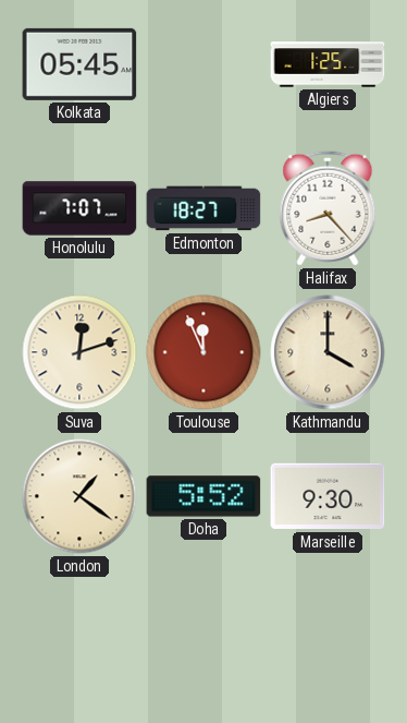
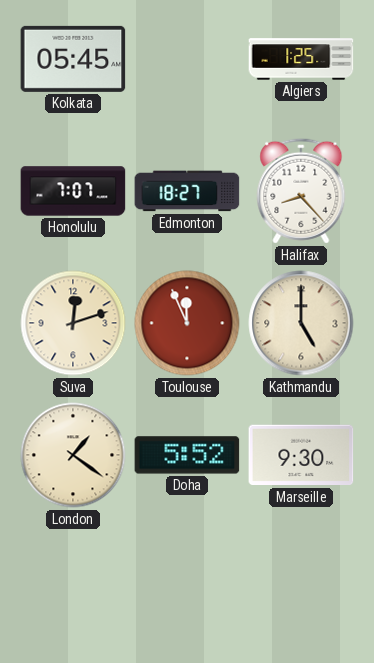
Kathmandu: 4:00 -> 5:00 (301, 323)
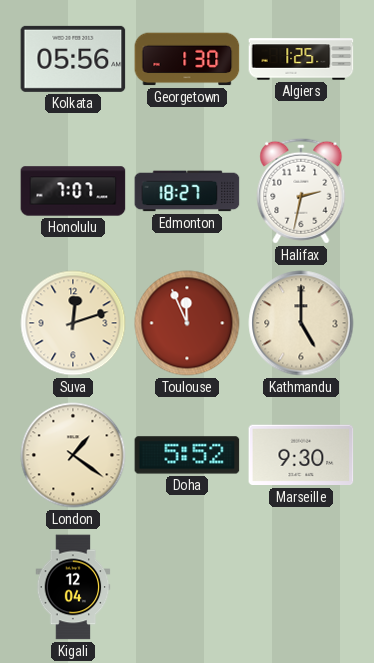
Kolkata: 05:45 -> 05:56 (73, 59)
Georgetown: none -> 1:30 (187, 59)
Halifax: 8:23 -> 2:32 (301, 191)
Kigali: none -> 12:04 (73, 587)
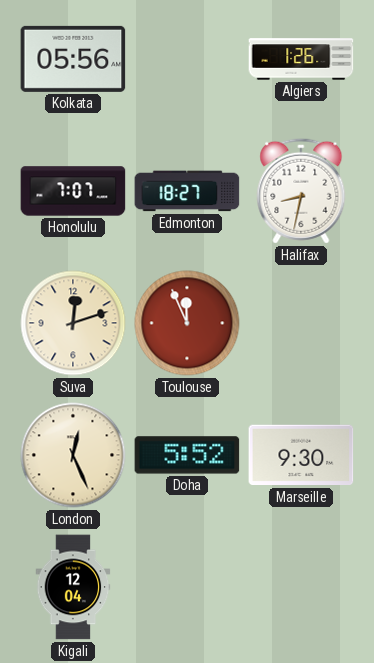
Georgetown: 1:30 -> none (187, 59)
Algiers: 1:25 -> 1:26 (301, 59)
Halifax: 2:32 -> 8:32 (301, 191)
Kathmandu: 5:00 -> none (301, 323)
London: 1:21 -> 12:26 (73, 455)
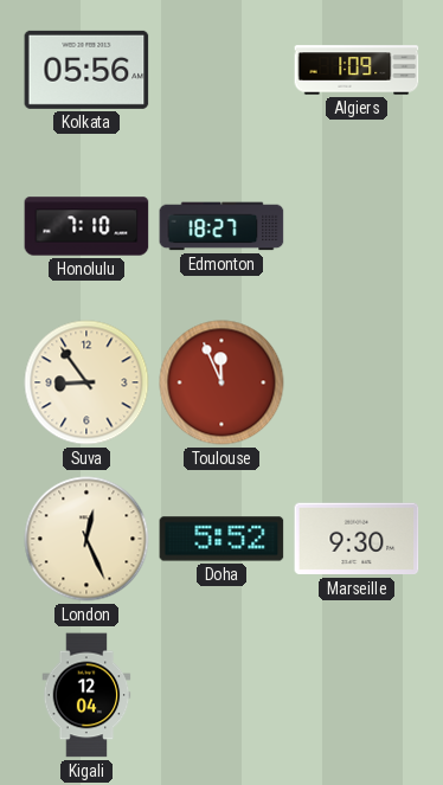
Algiers: 1:26 -> 1:09 (357, 70)
Honolulu: 7:07 -> 7:10 (86, 226)
Halifax: 8:32 -> none (301, 191)
Suva: 12:12 -> 8:54 (86, 382)
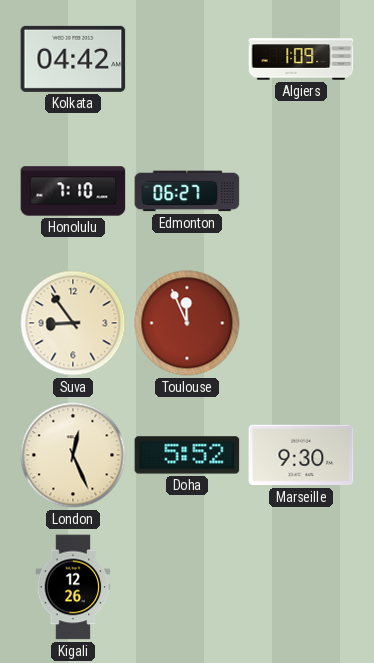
Kolkata: 05:56 -> 04:42 (73, 59)
Edmonton: 18:27 -> 06:27 (187, 191)
Kigali: 12:04 -> 12:26 (73, 587)
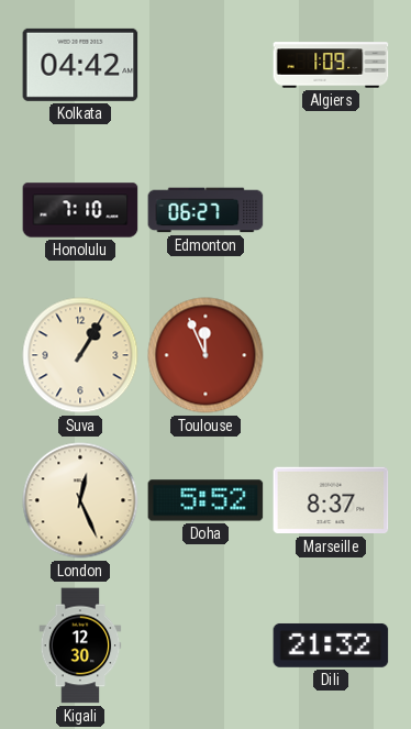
Suva: 8:54 -> 1:05 (80, 355)
Marseille: 9:30 -> 8:37 (331, 500)
Kigali: 12:26 -> 12:30 (80, 645)
Dili: none -> 21:32 (331, 645)
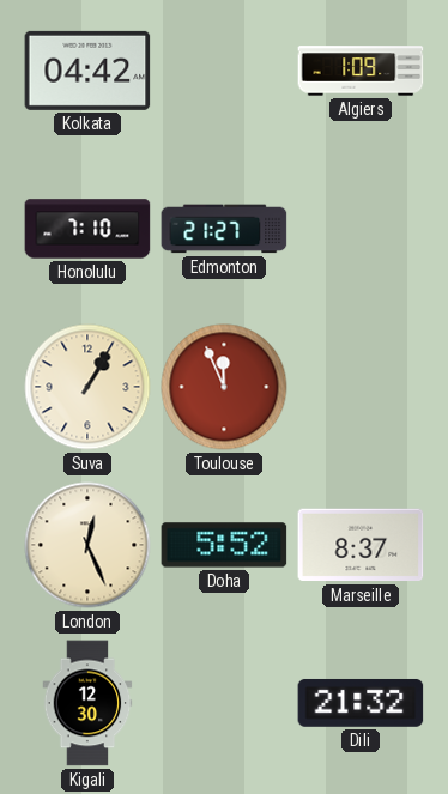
Edmonton: 06:27 -> 21:27 (224, 229)
